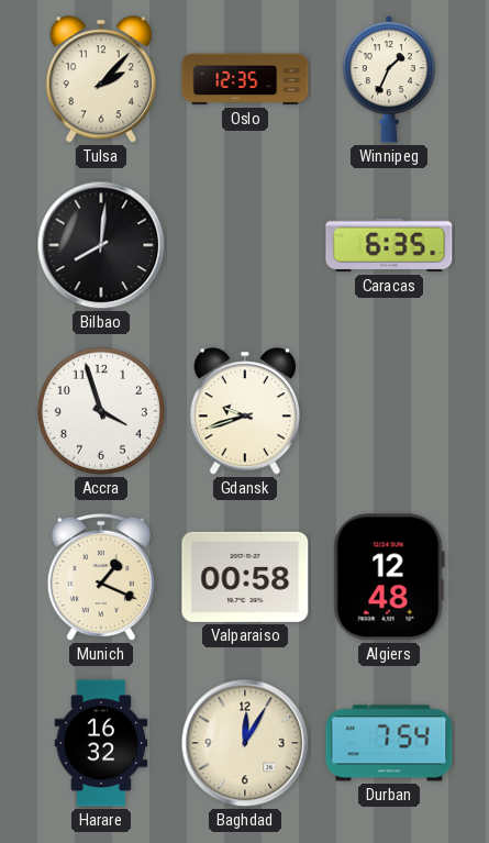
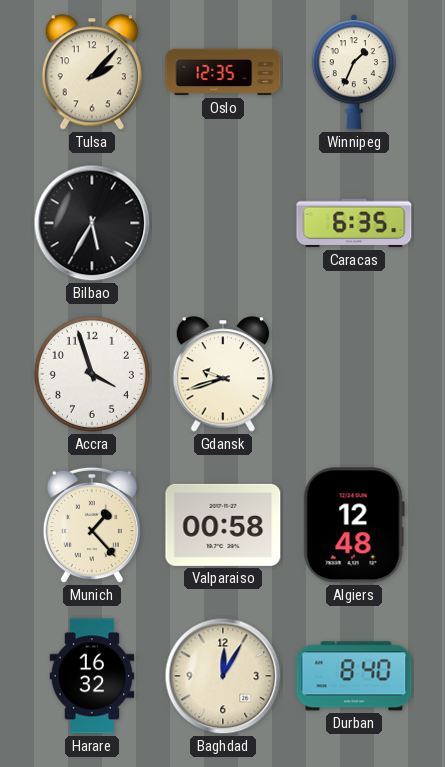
Bilbao: 8:01 -> 5:35 (92, 223)
Munich: 1:19 -> 1:23 (92, 525)
Durban: 7:54 -> 8:40 (354, 676)
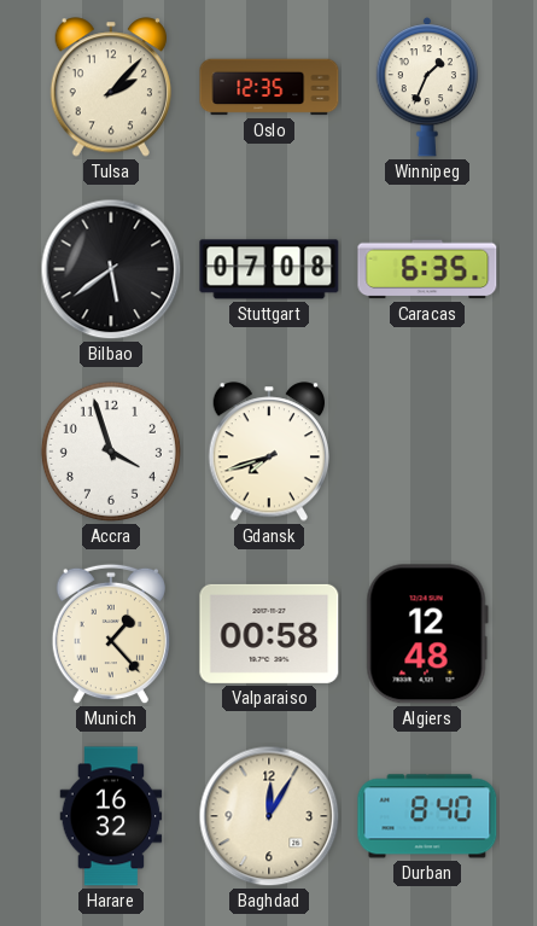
Bilbao: 5:35 -> 5:39 (111, 269)
Stuttgart: none -> 07:08 (269, 269)
Gdansk: 9:42 -> 7:42 (268, 452)
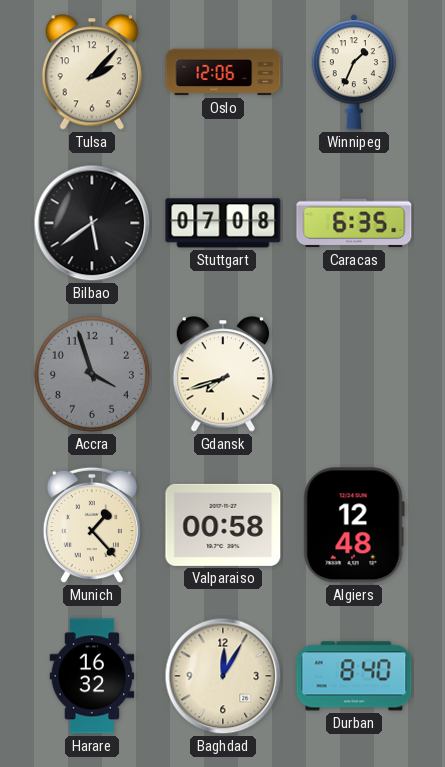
Oslo: 12:35 -> 12:06 (223, 72)
Accra dial: white -> grey (92, 374)
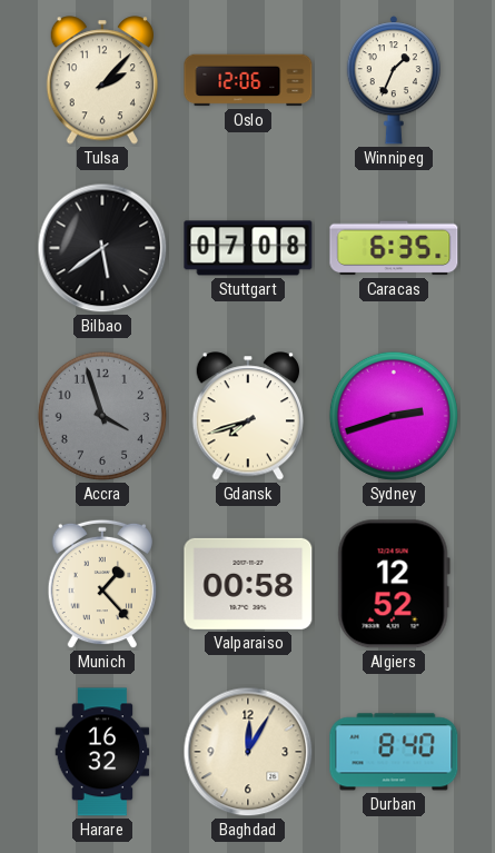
Sydney: none -> 2:42 (394, 416)
Algiers: 12:48 -> 12:52 (394, 584)
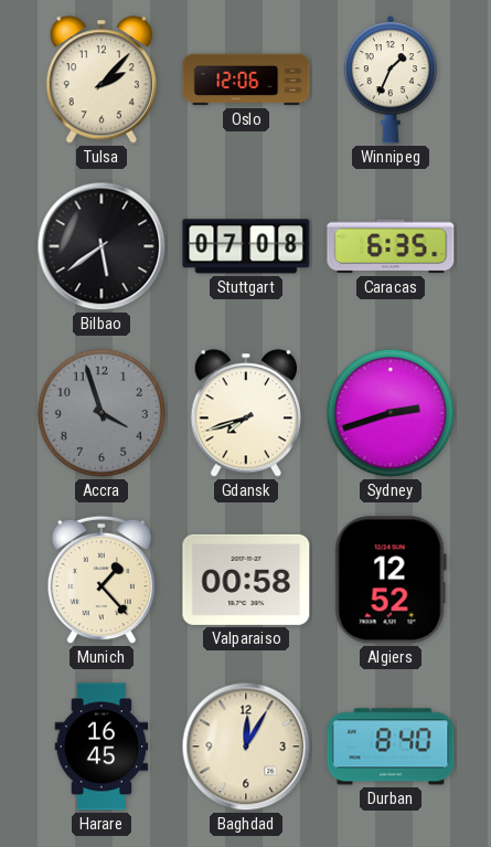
Harare: 16:32 -> 16:45 (102, 747)
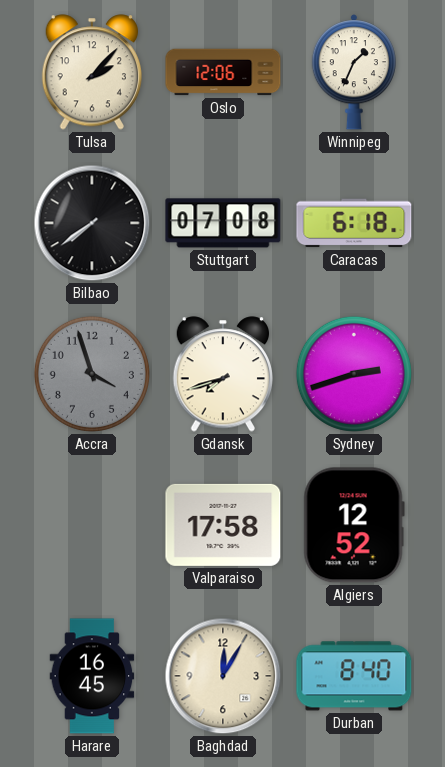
Bilbao: 5:39 -> 7:39 (92, 223)
Caracas: 6:35 -> 6:18 (354, 223)
Munich: 1:23 -> none (102, 580)
Valparaiso: 00:58 -> 17:58 (223, 525)
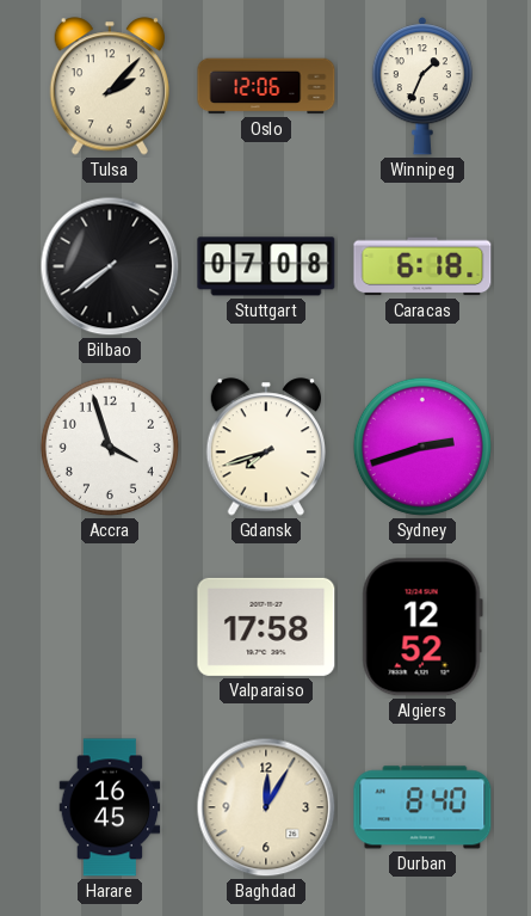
Accra dial: grey -> white (110, 447)
